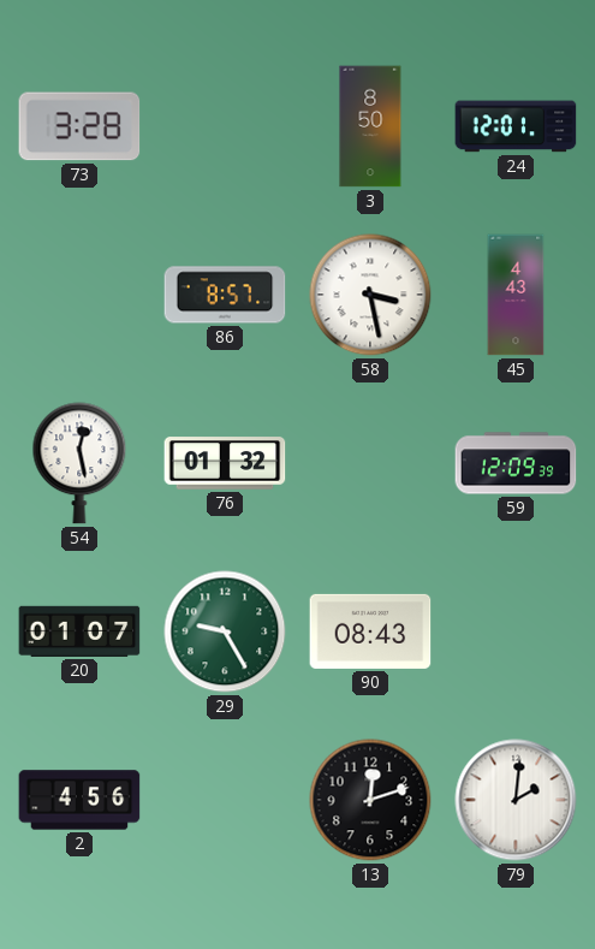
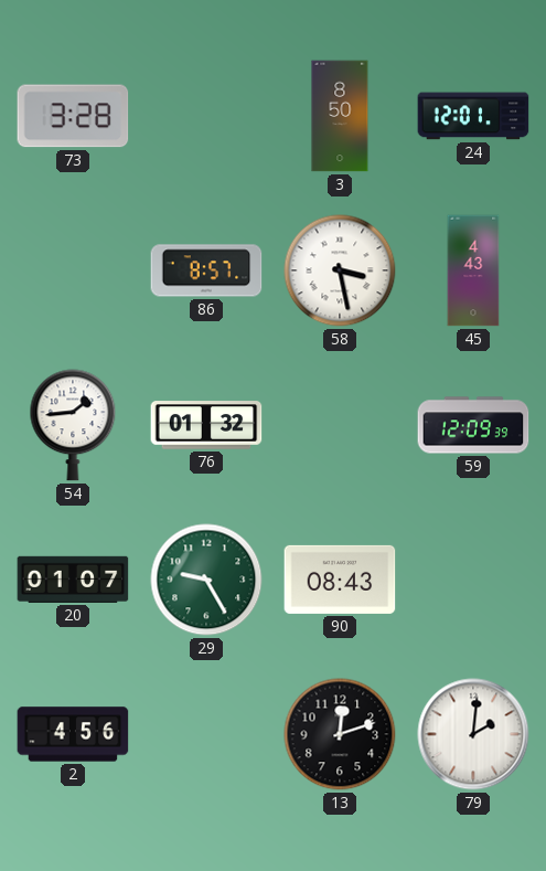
54: 12:28 -> 1:44 (73, 425)
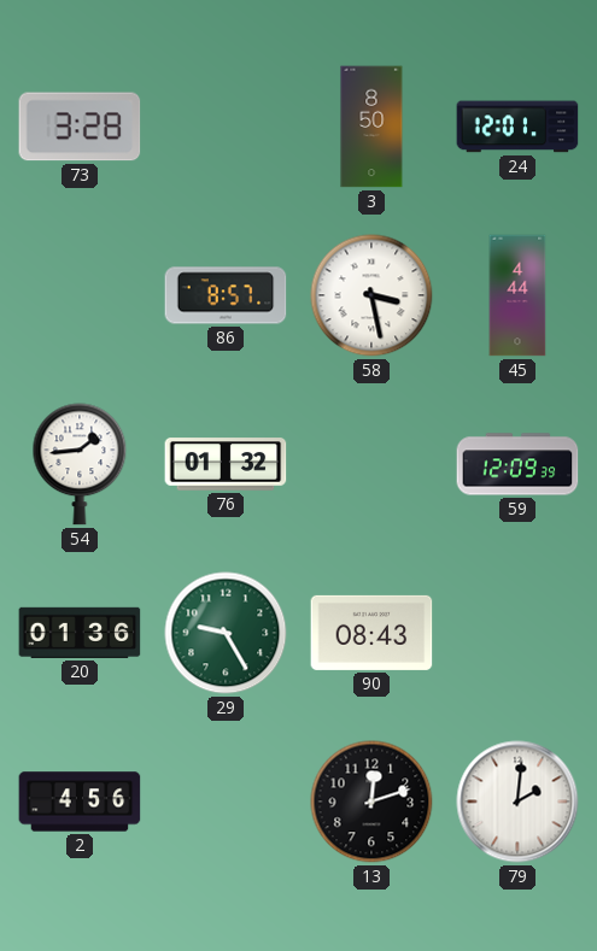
45: 4:43 -> 4:44 (517, 295)
20: 01:07 -> 01:36 (80, 633)
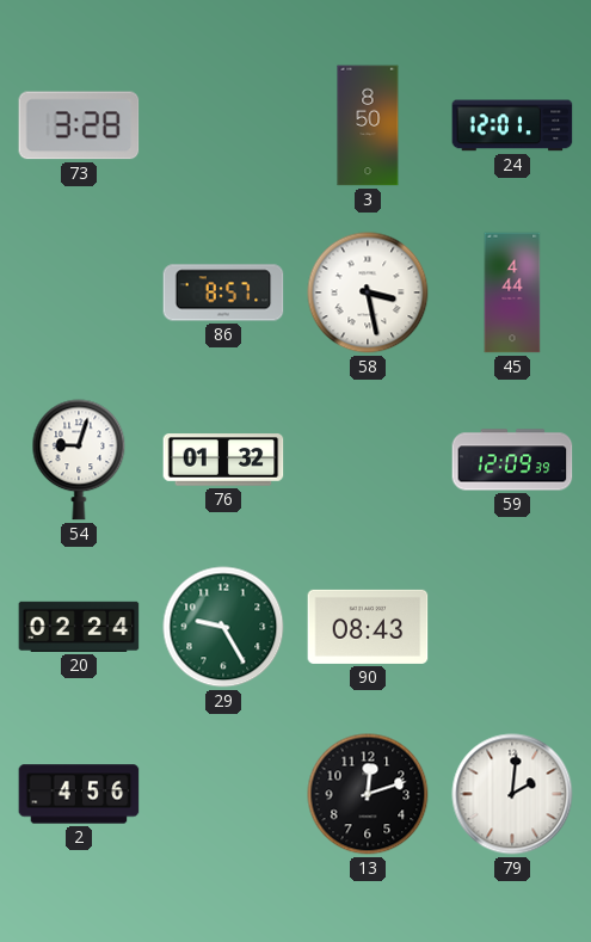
54: 1:44 -> 9:03 (79, 460)
20: 01:36 -> 02:24 (79, 627)
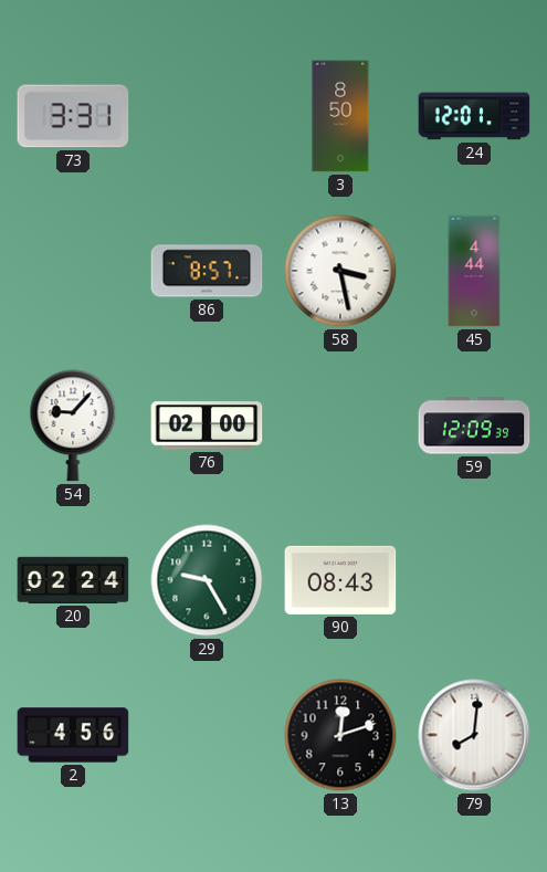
73: 3:28 -> 3:31 (73, 116)
54: 9:03 -> 9:07 (73, 426)
76: 01:32 -> 02:00 (207, 426)
79: 2:01 -> 8:01 (474, 735)
